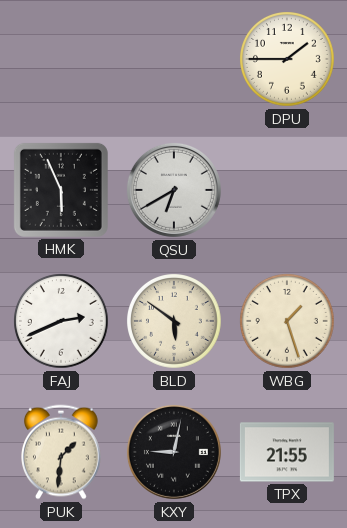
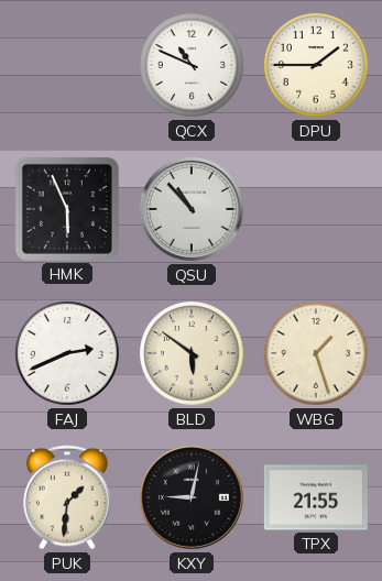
QCX: none -> 10:49 (193, 66)
QSU: 6:40 -> 10:53 (192, 209)
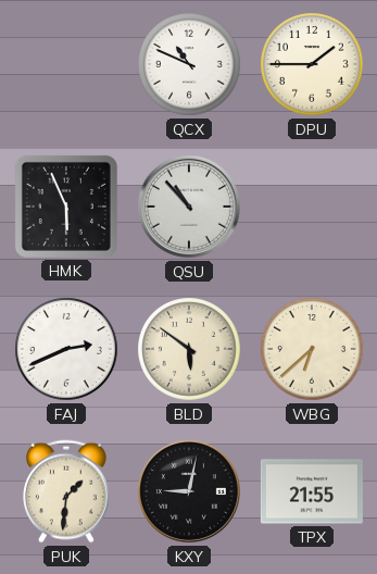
WBG: 1:27 -> 6:38 (313, 350)
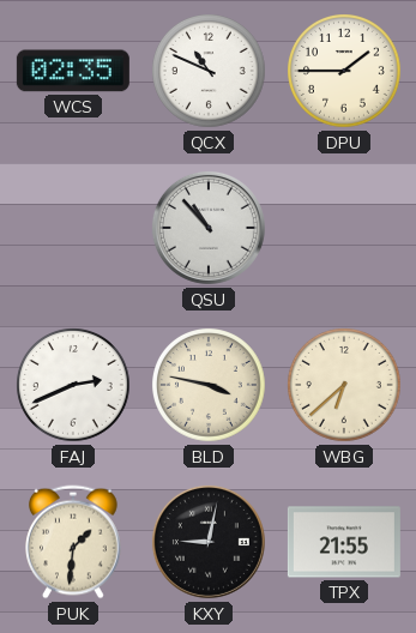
WCS: none -> 02:35 (73, 71)
HMK: 5:56 -> none (66, 207)
BLD: 5:51 -> 3:47 (210, 386)
